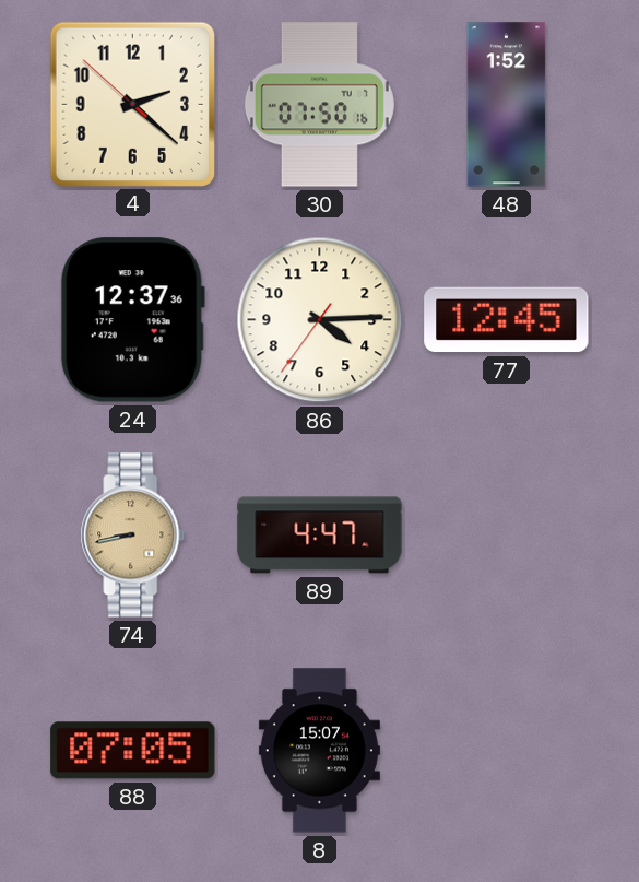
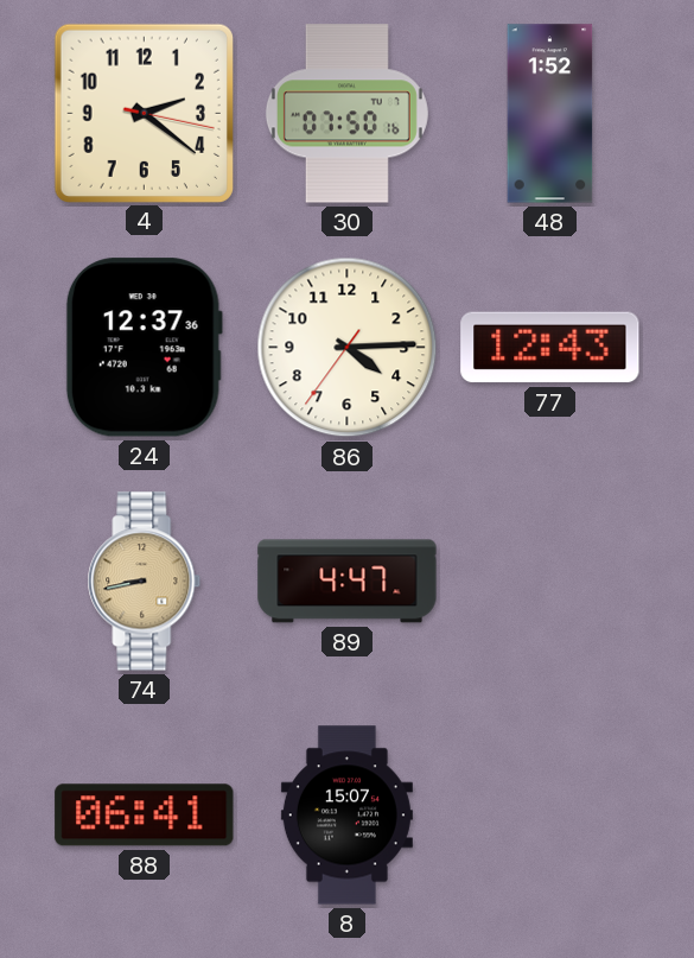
4: 2:21:52 -> 2:21:17 (144, 113)
77: 12:45 -> 12:43 (550, 348)
88: 07:05 -> 06:41 (145, 816)
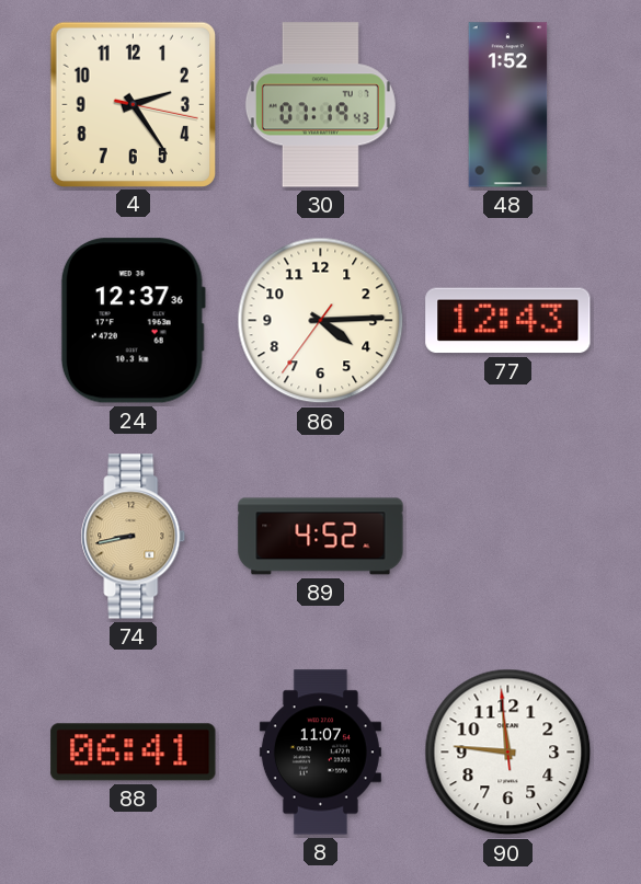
4: 2:21 -> 2:24 (133, 104)
30: 07:50 -> 07:19 (320, 105)
89: 4:47 -> 4:52 (321, 537)
8: 15:07 -> 11:07 (320, 753)
90: none -> 11:45 (508, 753)
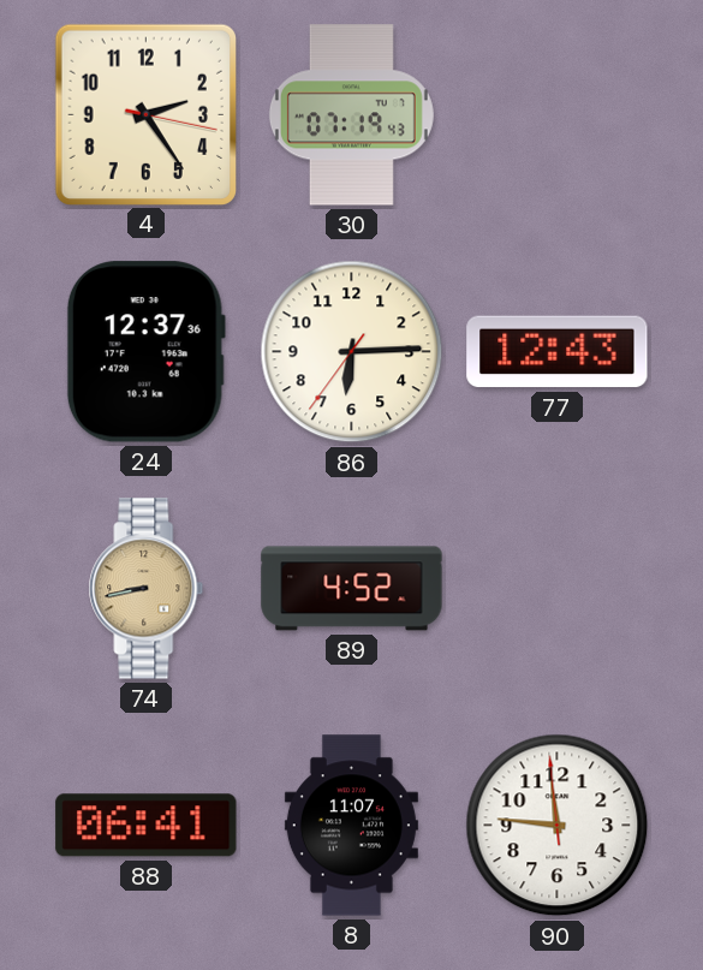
48: 1:52 -> none (508, 105)
86: 4:14 -> 6:14 (352, 352)
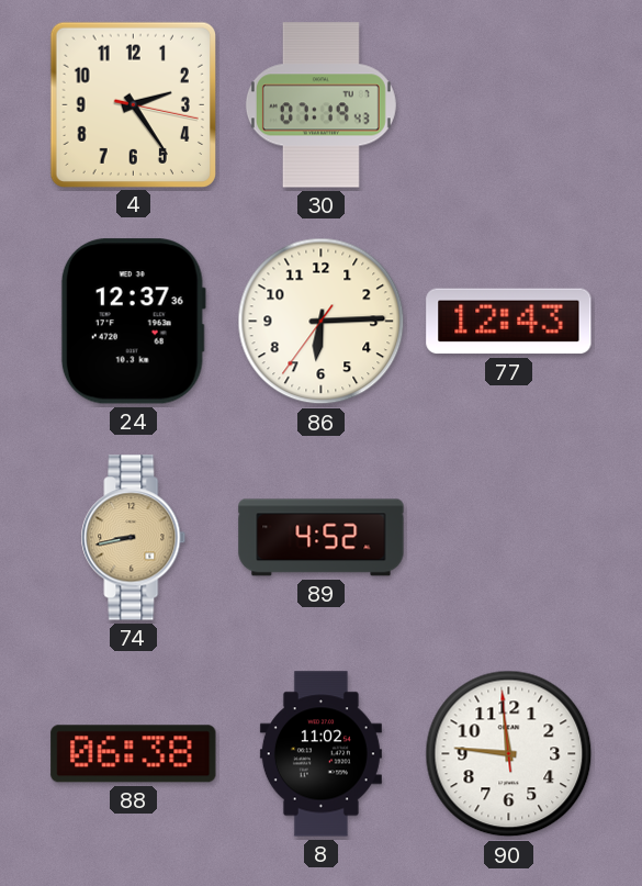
88: 06:41 -> 06:38 (134, 754)
8: 11:07 -> 11:02 (320, 754)
